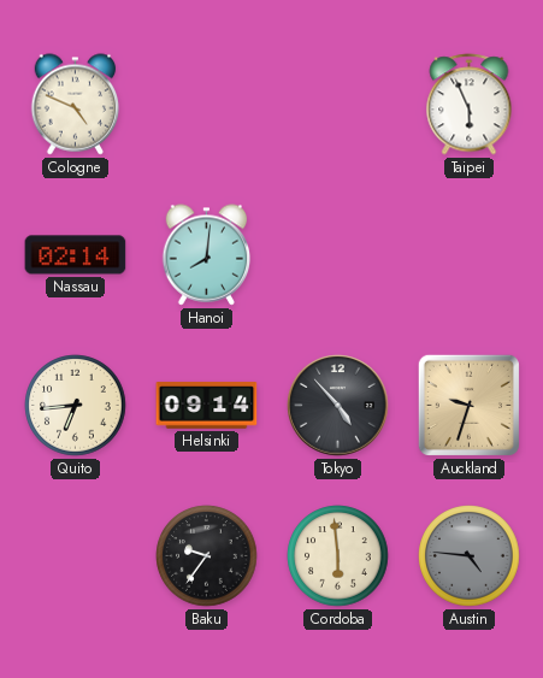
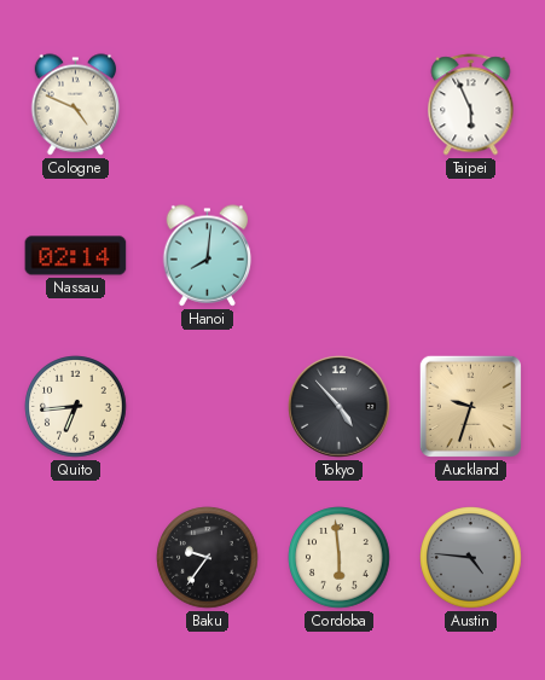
Helsinki: 09:14 -> none (207, 406)
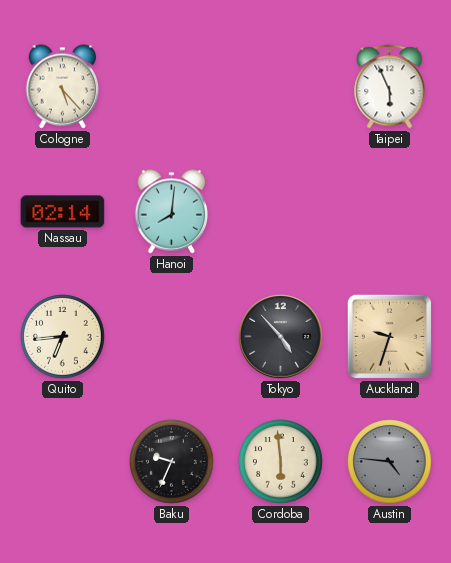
Cologne: 4:49 -> 5:23 (63, 87)
Baku: 9:36 -> 9:34 (172, 462)
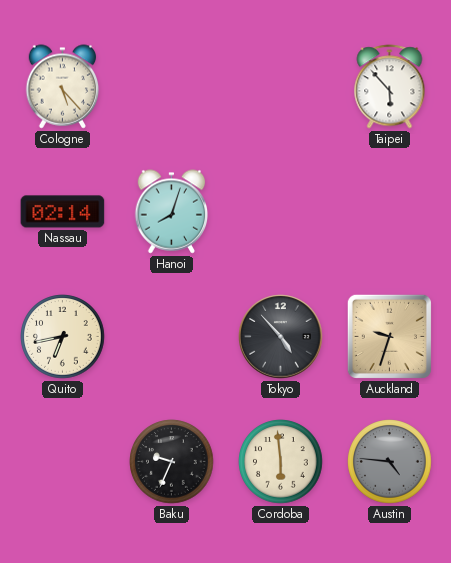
Taipei: 5:56 -> 5:53 (390, 87)
Hanoi: 8:01 -> 8:03 (172, 212)
Quito: 6:44 -> 6:43 (63, 337)
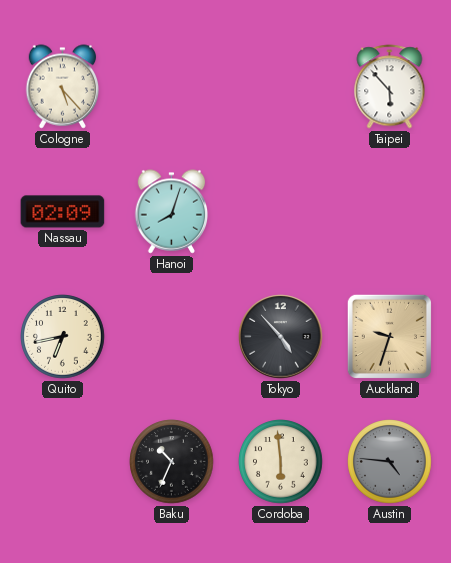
Nassau: 02:14 -> 02:09 (63, 212)
Baku: 9:34 -> 10:34 (172, 462)
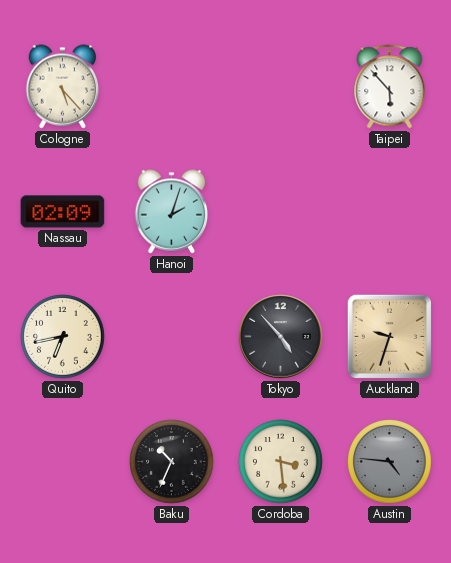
Hanoi: 8:03 -> 2:03 (172, 212)
Cordoba: 5:59 -> 3:29 (281, 462)
